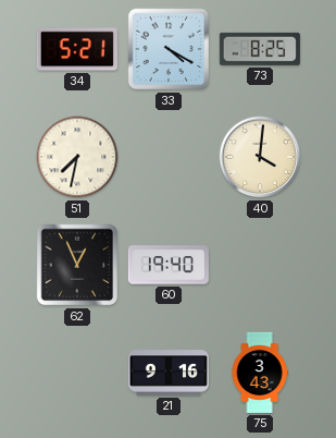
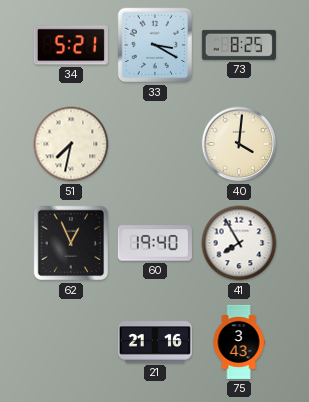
33: 4:20 -> 3:20 (155, 45)
41: none -> 7:55 (239, 243)
21: 9:16 -> 21:16 (155, 342)
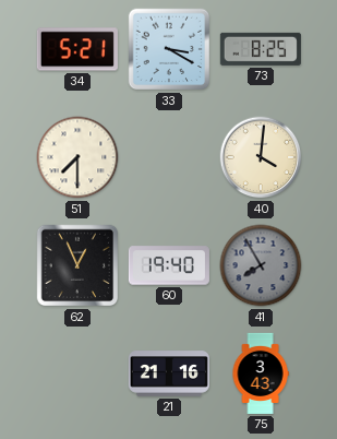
51: 7:32 -> 7:30 (77, 157)
41 dial: white -> grey (261, 265)
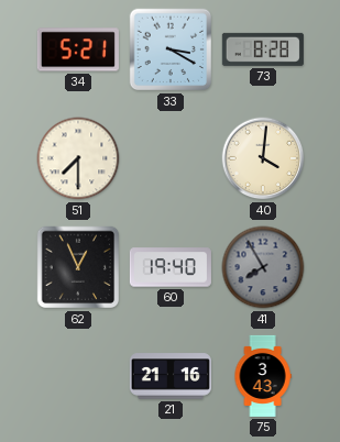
73: 8:25 -> 8:28 (263, 49)
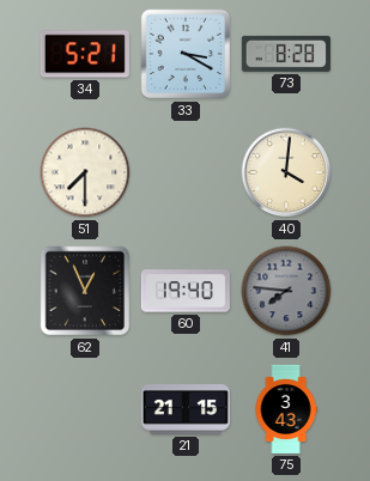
41: 7:55 -> 7:46 (286, 291)
21: 21:16 -> 21:15 (186, 409)
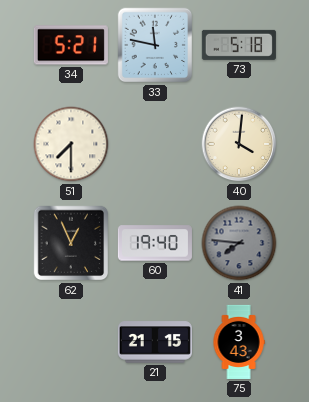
33: 3:20 -> 11:47 (155, 45)
73: 8:28 -> 5:18 (239, 45)
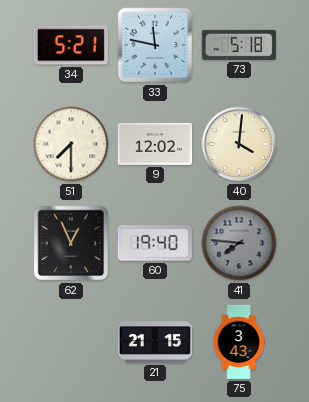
9: none -> 12:02 (155, 144)
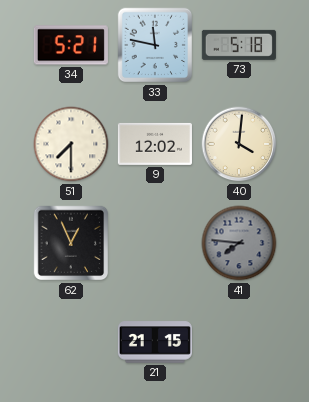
60: 19:40 -> none (155, 243)
75: 3:43 -> none (239, 342)
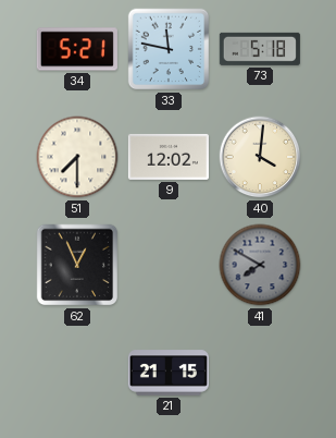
41: 7:46 -> 7:50 (260, 265)
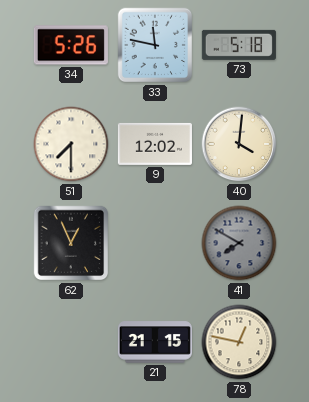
34: 5:21 -> 5:26 (71, 45)
78: none -> 12:47 (239, 342)
